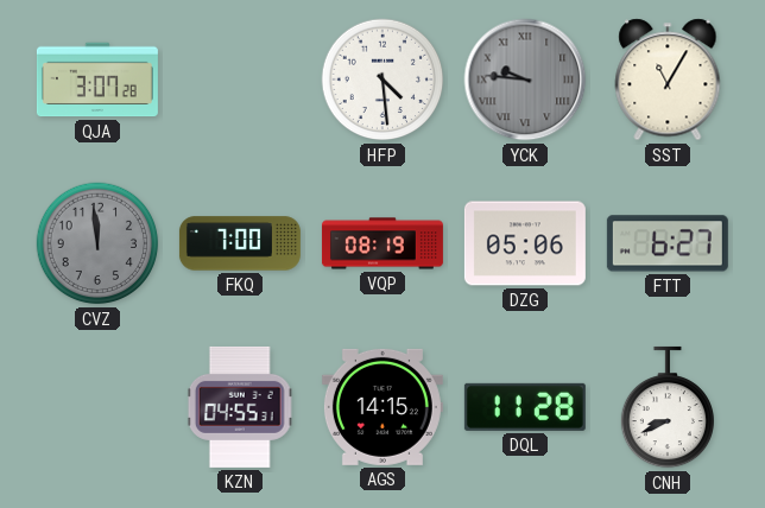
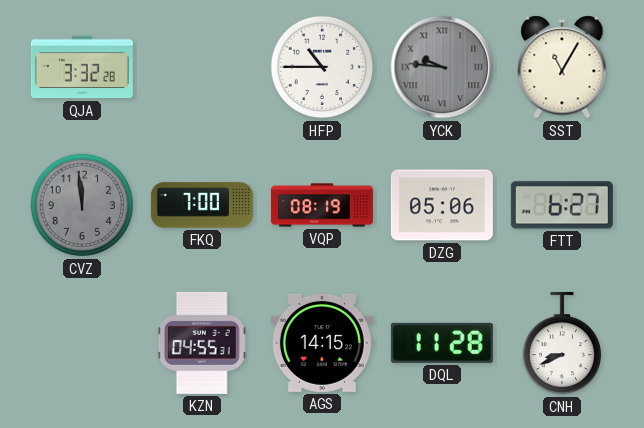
QJA: 3:07 -> 3:32 (82, 67)
HFP: 4:29 -> 10:45 (322, 67)
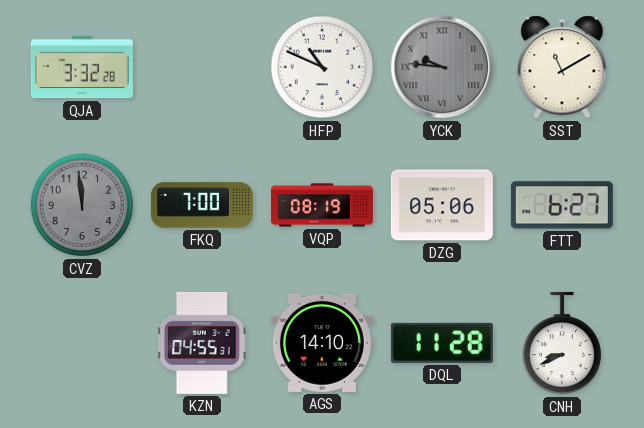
HFP: 10:45 -> 10:49 (322, 67)
SST: 11:05 -> 11:10 (562, 67)
AGS: 14:15 -> 14:10 (322, 343)
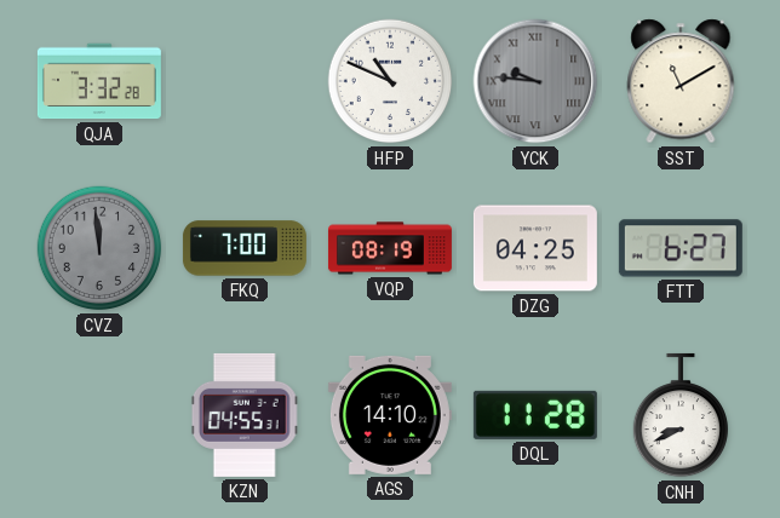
DZG: 05:06 -> 04:25 (535, 248)
